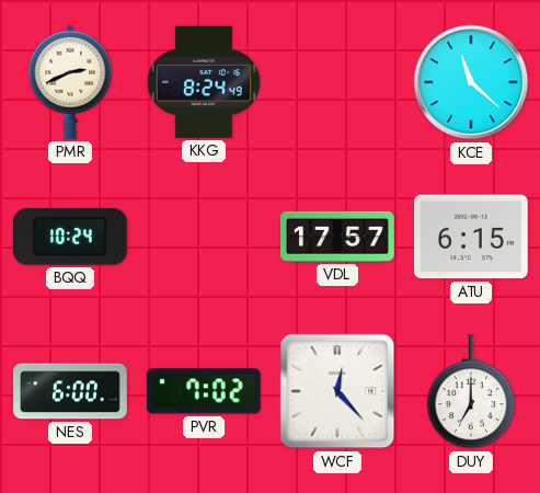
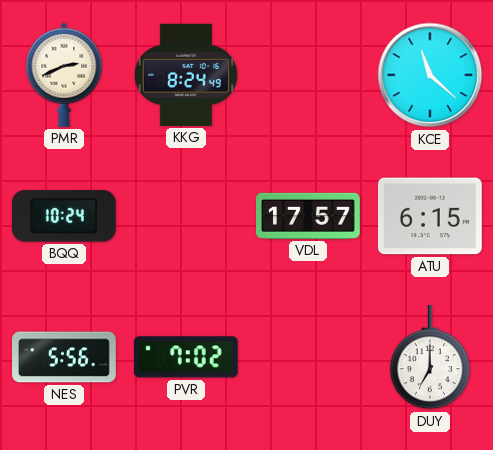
NES: 6:00 -> 5:56 (64, 357)
WCF: 12:23 -> none (337, 391)
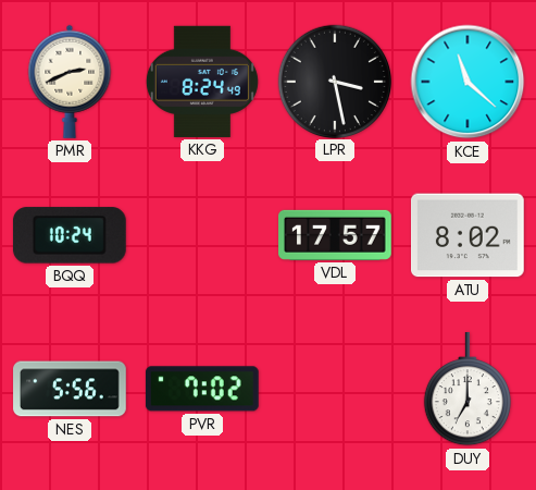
LPR: none -> 3:28 (334, 81)
ATU: 6:15 -> 8:02 (469, 235)
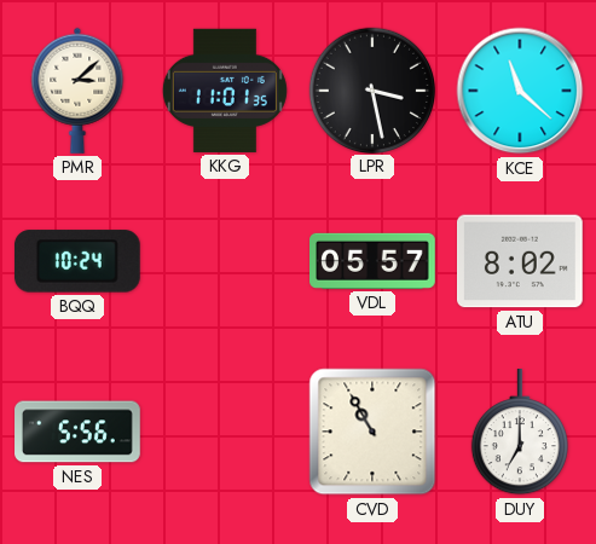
PMR: 2:41 -> 3:08 (77, 91)
KKG: 8:24 -> 11:01 (225, 91)
VDL: 17:57 -> 05:57 (374, 261)
PVR: 7:02 -> none (202, 389)
CVD: none -> 10:55 (372, 432)
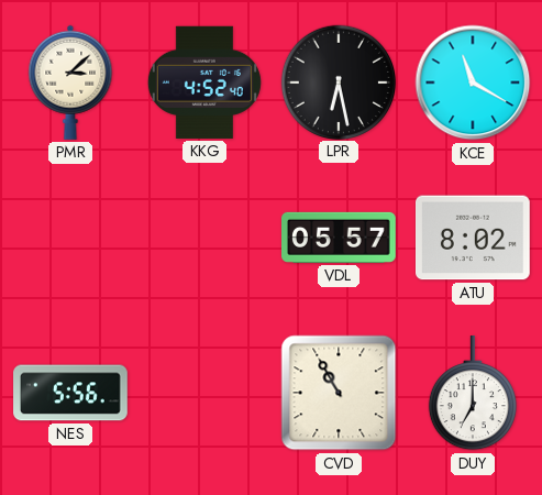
KKG: 11:01 -> 4:52 (204, 82)
LPR: 3:28 -> 6:28 (338, 81)
KCE: 11:22 -> 11:20 (473, 82)
BQQ: 10:24 -> none (77, 261)
